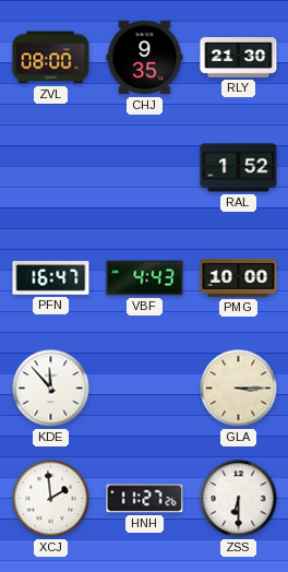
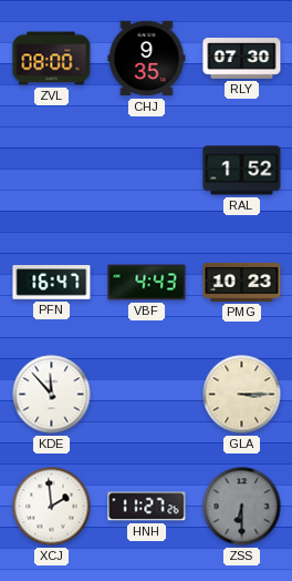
RLY: 21:30 -> 07:30 (242, 59)
PMG: 10:00 -> 10:23 (242, 282)
ZSS dial: white -> grey (242, 507)
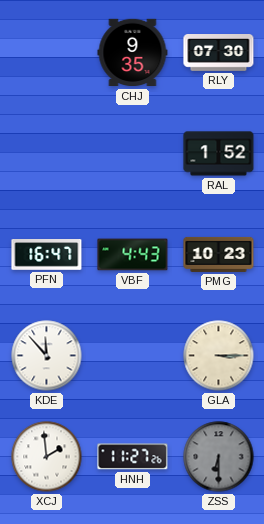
ZVL: 08:00 -> none (52, 59)
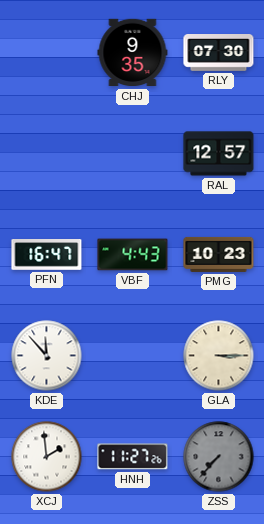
RAL: 1:52 -> 12:57 (219, 154)
ZSS: 6:30 -> 7:37 (219, 457)
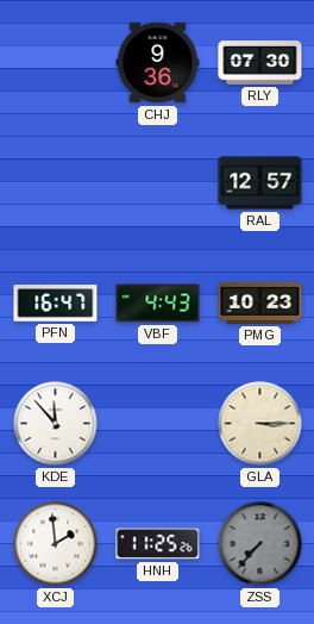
CHJ: 9:35 -> 9:36 (158, 63)
HNH: 11:27 -> 11:25 (158, 544)
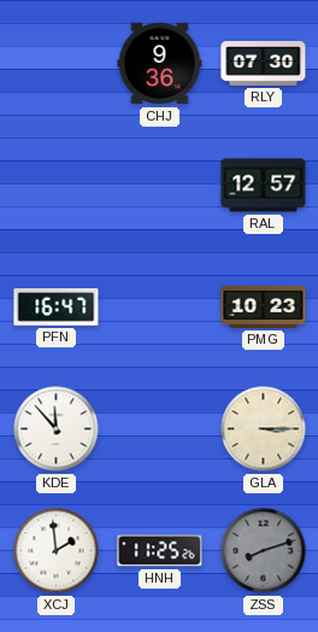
VBF: 4:43 -> none (158, 304)
ZSS: 7:37 -> 8:12 (264, 551)
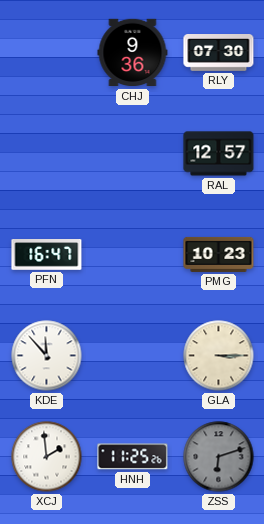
ZSS: 8:12 -> 6:12 (219, 457)
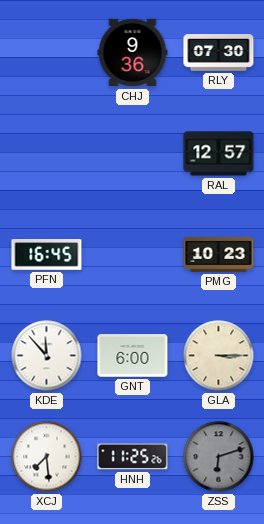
PFN: 16:47 -> 16:45 (47, 255)
GNT: none -> 6:00 (133, 356)
XCJ: 1:59 -> 7:29 (47, 457)
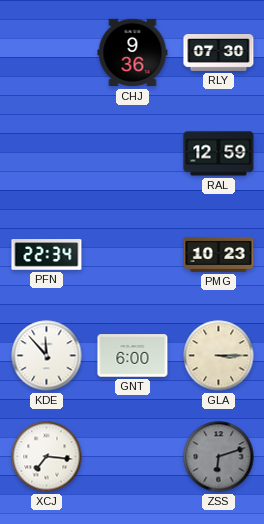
RAL: 12:57 -> 12:59 (219, 154)
PFN: 16:45 -> 22:34 (47, 255)
XCJ: 7:29 -> 7:16 (47, 457)
HNH: 11:25 -> none (133, 457)
